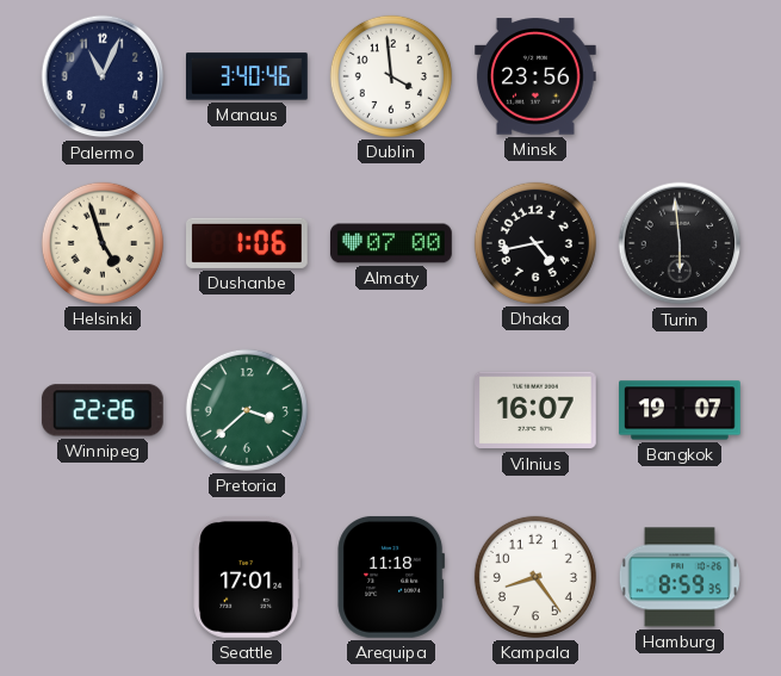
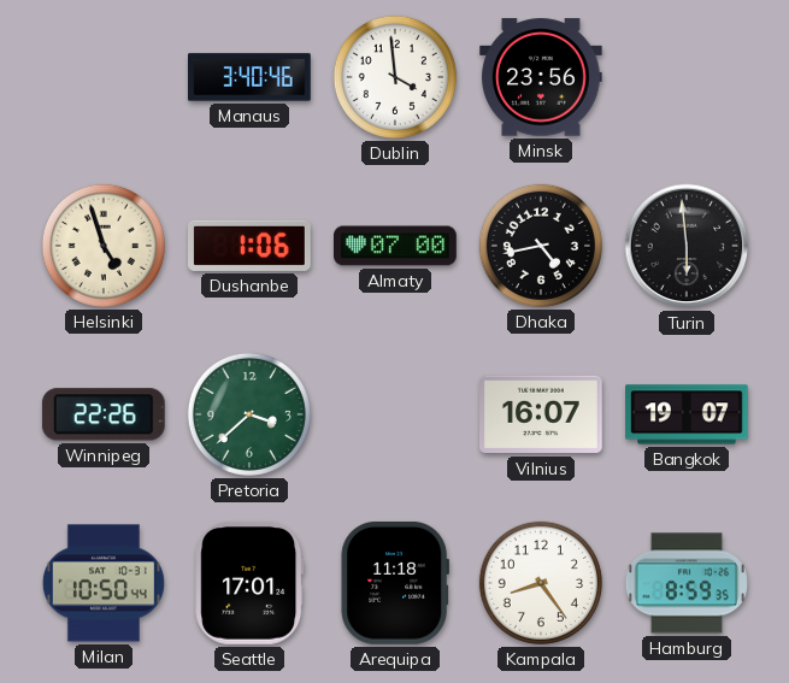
Palermo: 11:04 -> none (103, 76)
Milan: none -> 10:50 (104, 583)
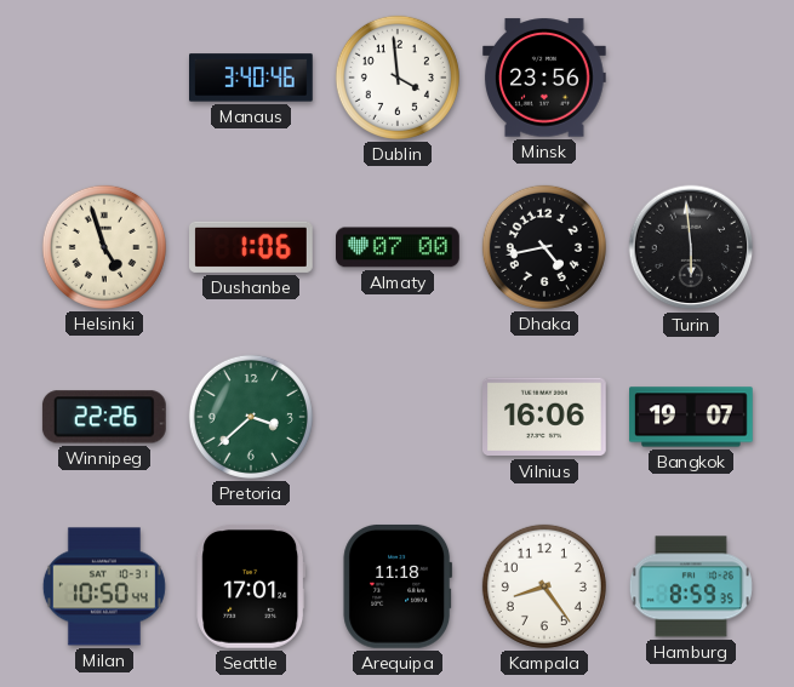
Vilnius: 16:07 -> 16:06 (545, 417)
